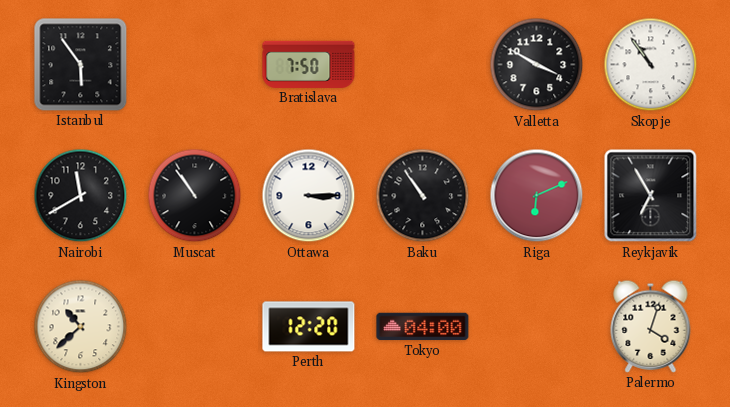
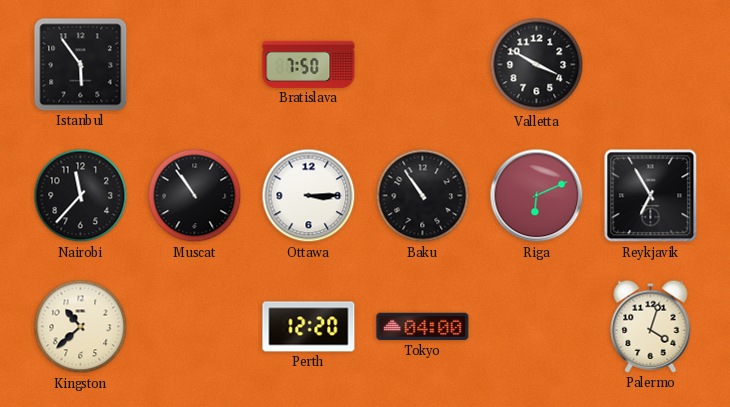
Skopje: 10:54 -> none (651, 65)
Nairobi: 11:40 -> 11:37 (81, 196)
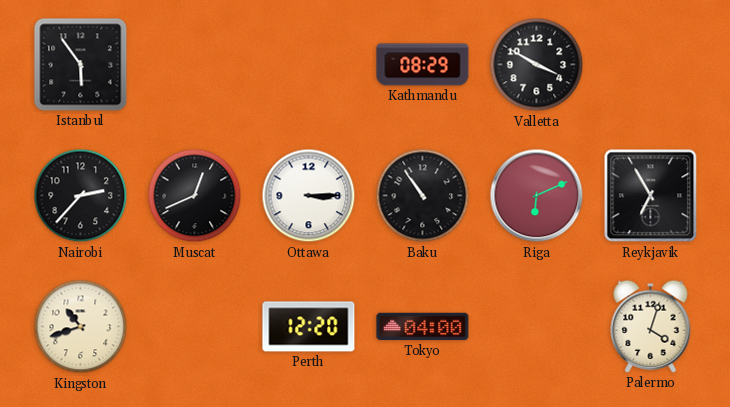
Bratislava: 7:50 -> none (309, 64)
Kathmandu: none -> 08:29 (423, 65)
Nairobi: 11:37 -> 2:37 (81, 196)
Muscat: 10:54 -> 12:41 (195, 196)
Kingston: 10:38 -> 10:42 (81, 327)
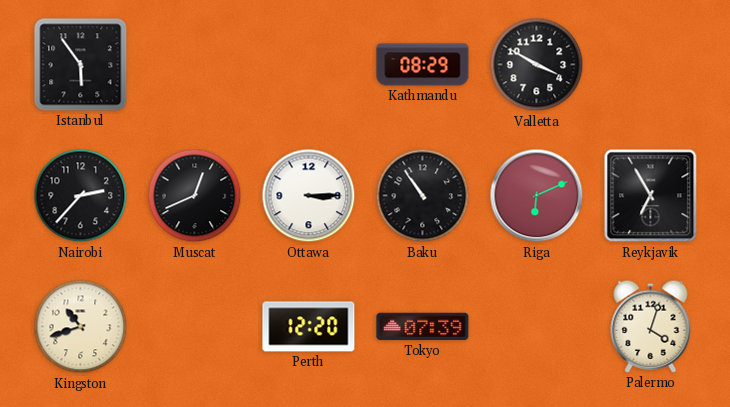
Tokyo: 04:00 -> 07:39 (423, 327)
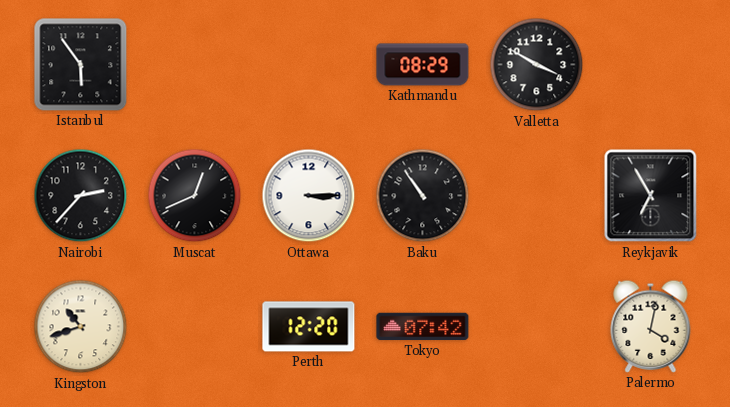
Riga: 6:11 -> none (537, 196)
Tokyo: 07:39 -> 07:42 (423, 327)
Palermo: 4:03 -> 4:02 (651, 326)
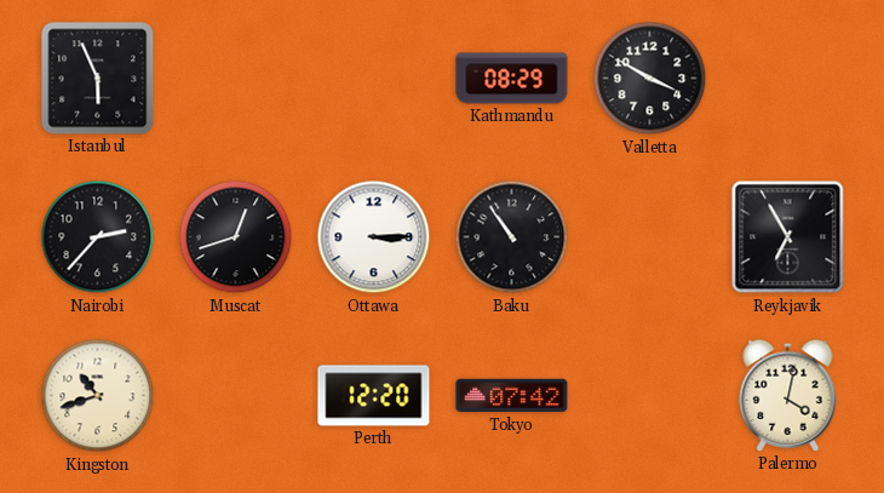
Istanbul: 5:54 -> 5:56 (98, 79)
Muscat: 12:41 -> 12:42 (236, 237)
